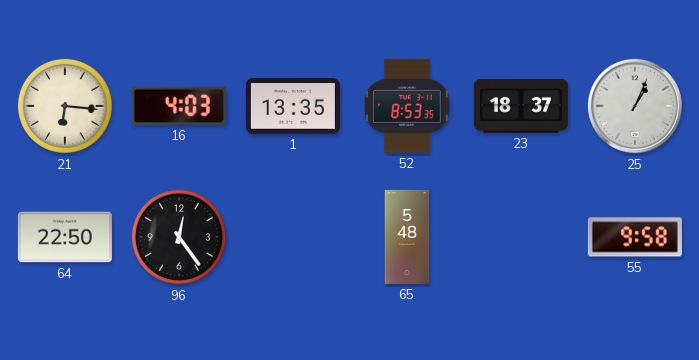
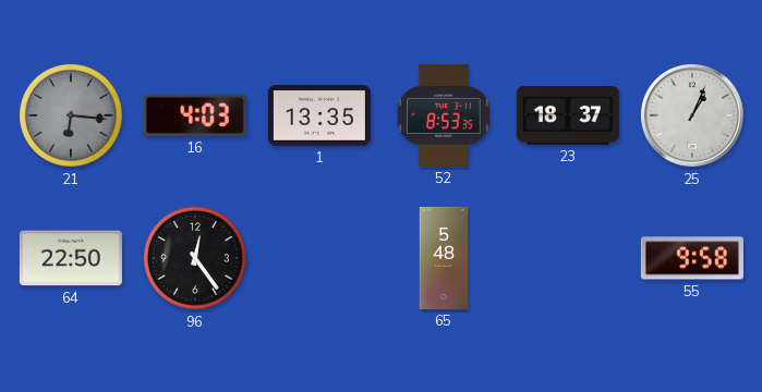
21 dial: cream -> grey (71, 115)
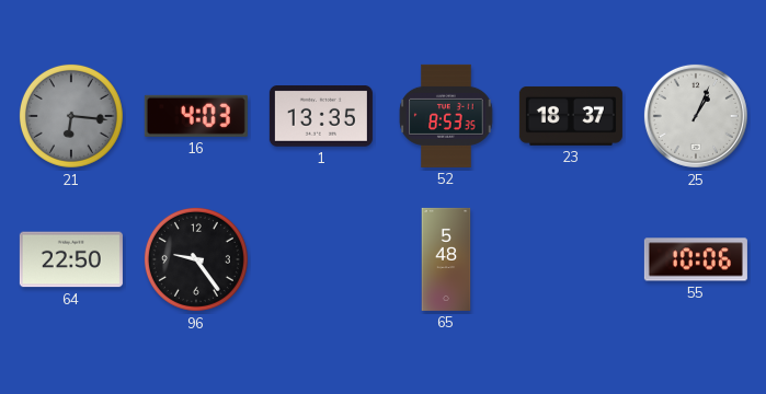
96: 12:24 -> 9:24 (196, 259)
55: 9:58 -> 10:06 (696, 259)
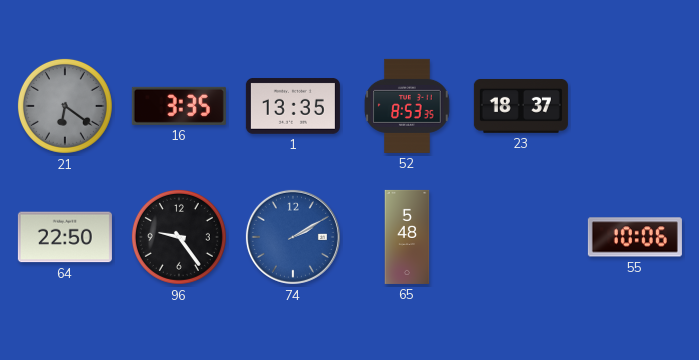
21: 6:16 -> 6:21 (65, 106)
16: 4:03 -> 3:35 (179, 106)
25: 1:04 -> none (696, 116)
74: none -> 2:10 (293, 237)
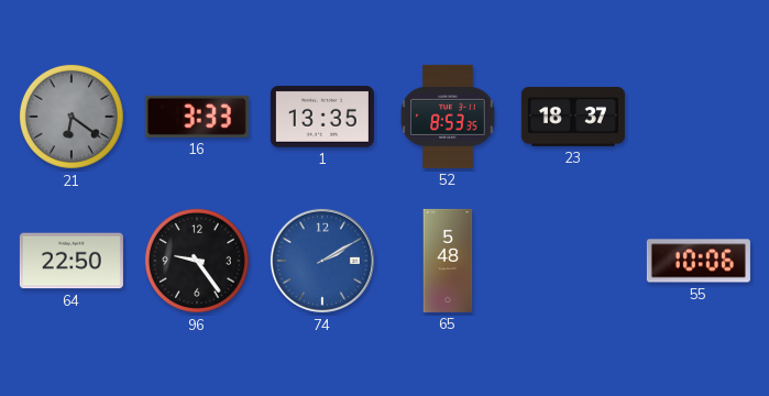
16: 3:35 -> 3:33 (197, 117)
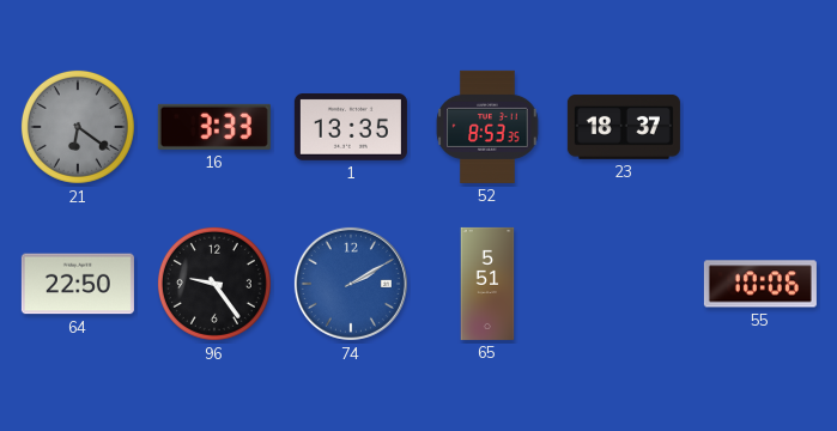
65: 5:48 -> 5:51 (487, 284)
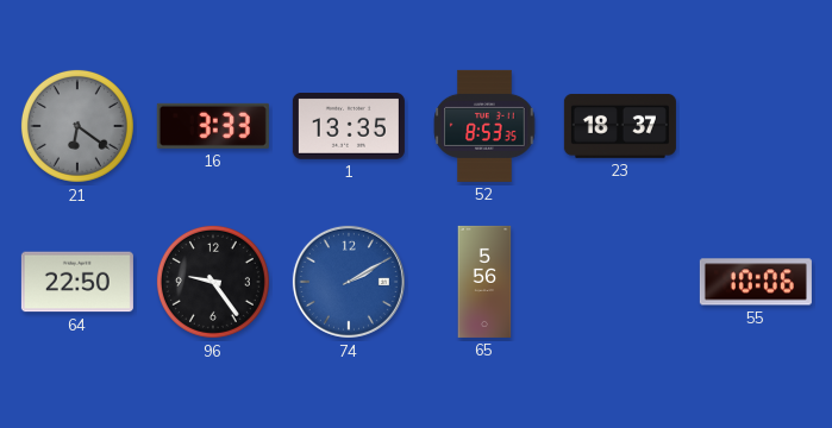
65: 5:51 -> 5:56 (484, 282)
